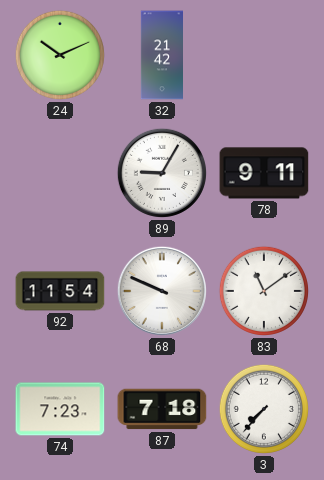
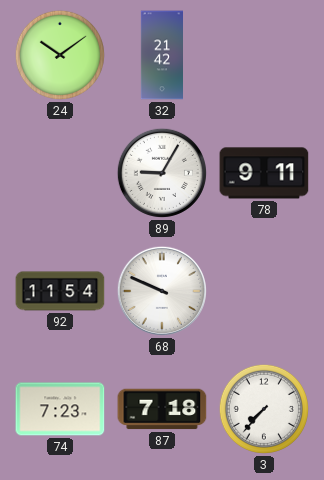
24: 10:11 -> 10:09 (60, 55)
83: 11:09 -> none (264, 291)
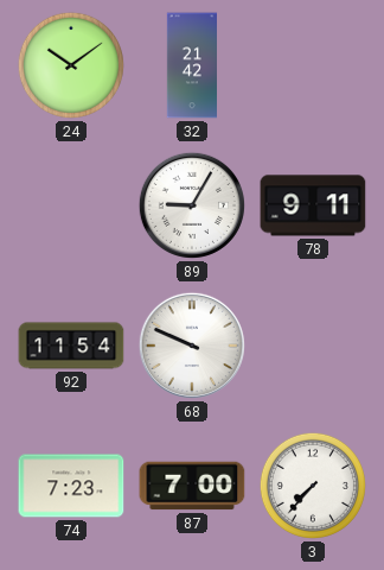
87: 7:18 -> 7:00 (192, 486)
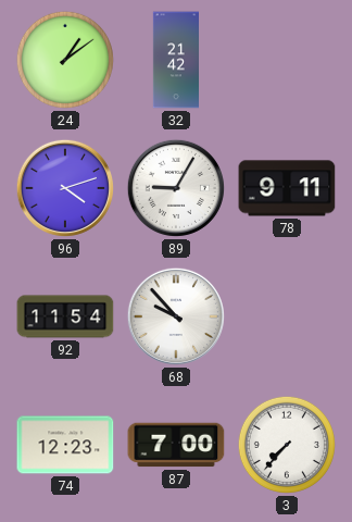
24: 10:09 -> 1:09 (65, 60)
96: none -> 4:12 (65, 188)
68: 9:49 -> 9:53 (176, 316)
74: 7:23 -> 12:23 (65, 445)
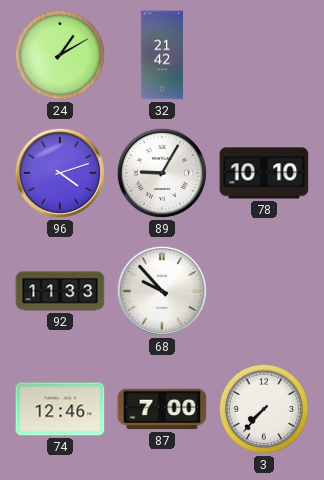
24: 1:09 -> 1:10 (60, 55)
78: 9:11 -> 10:10 (264, 173)
92: 11:54 -> 11:33 (60, 291)
74: 12:23 -> 12:46 (60, 409)
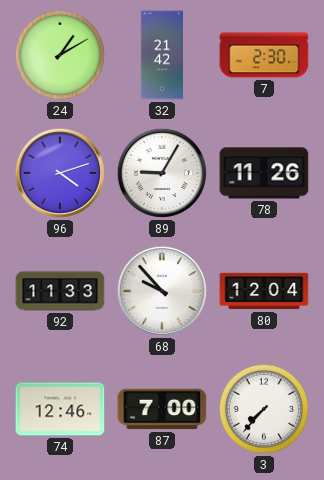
7: none -> 2:30 (264, 55)
78: 10:10 -> 11:26 (264, 173)
80: none -> 12:04 (264, 291)
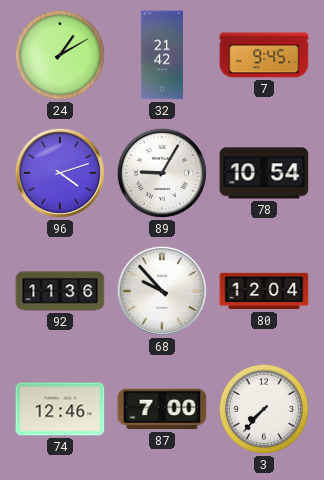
7: 2:30 -> 9:45 (264, 55)
78: 11:26 -> 10:54 (264, 173)
92: 11:33 -> 11:36 (60, 291)
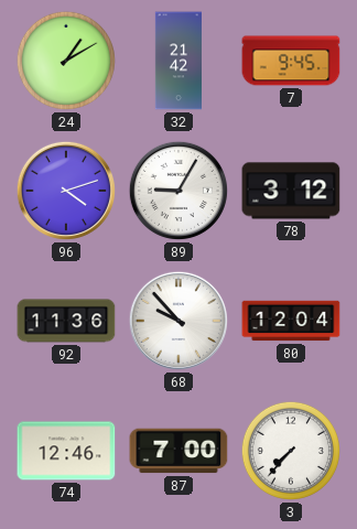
78: 10:54 -> 3:12 (291, 191)
